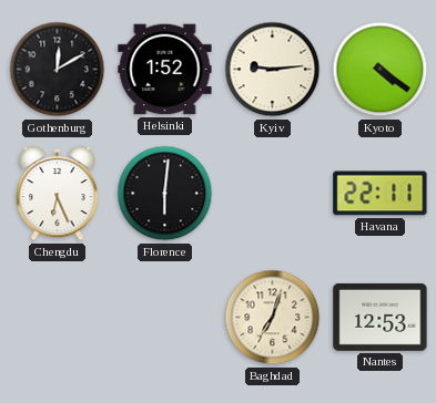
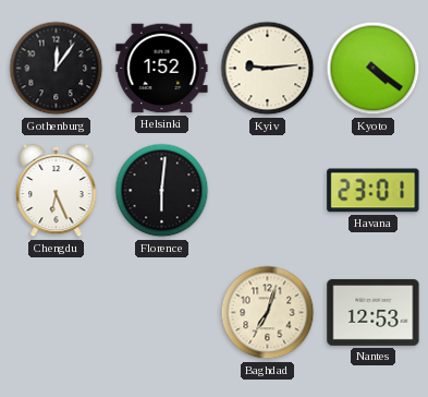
Gothenburg: 12:10 -> 12:06 (57, 69)
Havana: 22:11 -> 23:01 (374, 191)
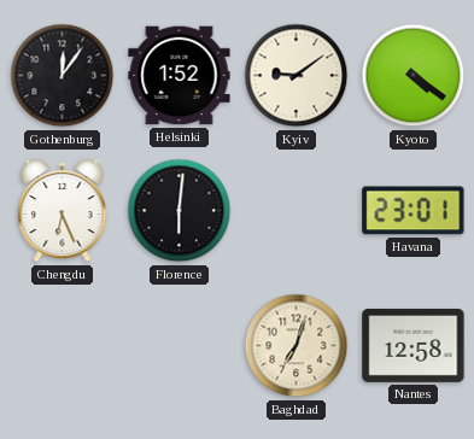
Kyiv: 9:14 -> 9:09 (297, 76)
Nantes: 12:53 -> 12:58 (414, 345)
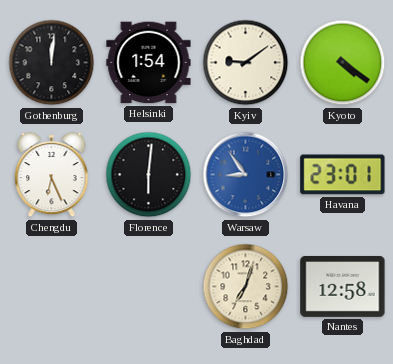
Gothenburg: 12:06 -> 12:01 (52, 63)
Helsinki: 1:52 -> 1:54 (149, 63)
Warsaw: none -> 8:54 (246, 175)
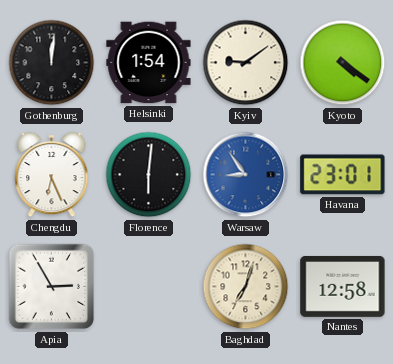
Apia: none -> 2:55 (52, 287)
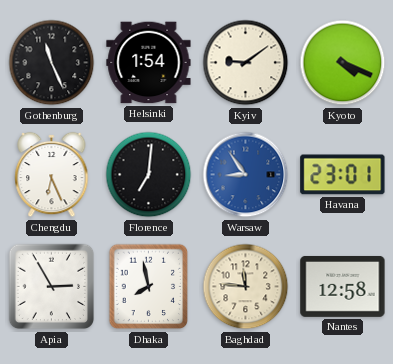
Gothenburg: 12:01 -> 11:26 (52, 63)
Kyoto: 4:21 -> 4:19 (343, 63)
Florence: 6:01 -> 7:01 (149, 175)
Dhaka: none -> 7:58 (149, 287)
Baghdad: 7:03 -> 11:46 (246, 287)
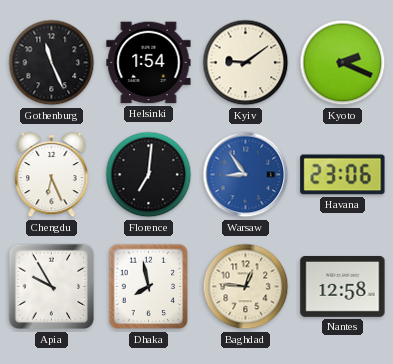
Kyoto: 4:19 -> 2:19 (343, 63)
Havana: 23:01 -> 23:06 (343, 175)
Apia: 2:55 -> 9:55 (52, 287)
Baghdad: 11:46 -> 12:46 (246, 287)
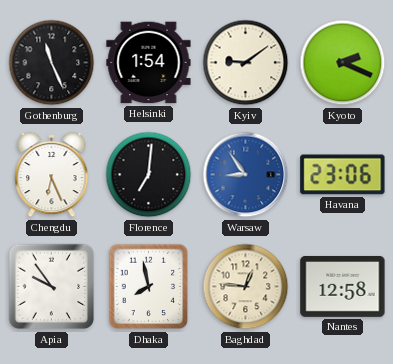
Apia: 9:55 -> 9:54 (52, 287)
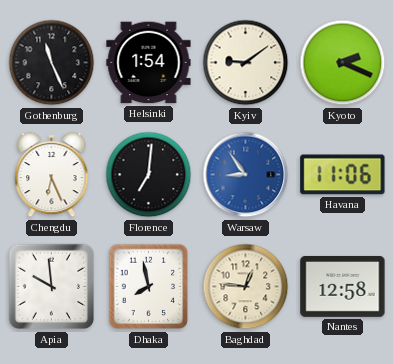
Havana: 23:06 -> 11:06 (343, 175)
Apia: 9:54 -> 9:59 (52, 287)
